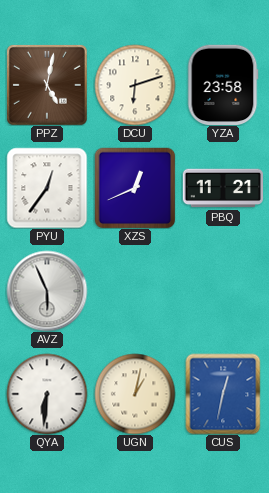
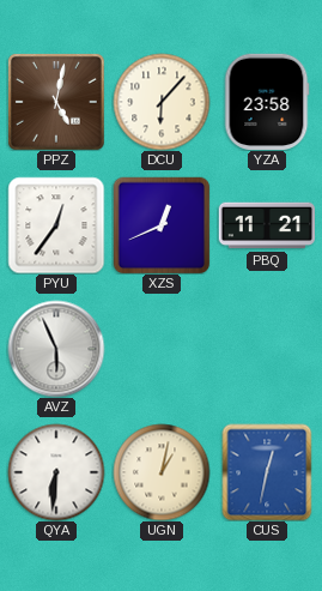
DCU: 6:12 -> 6:07 (162, 102)
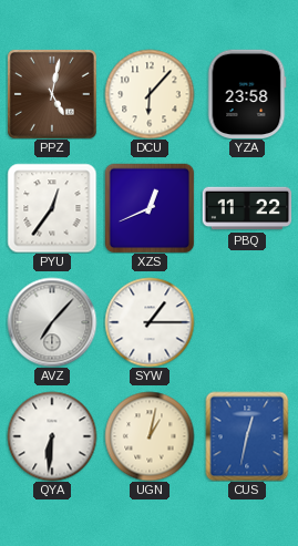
PBQ: 11:21 -> 11:22 (246, 208)
AVZ: 5:56 -> 7:07 (52, 322)
SYW: none -> 1:15 (150, 322)
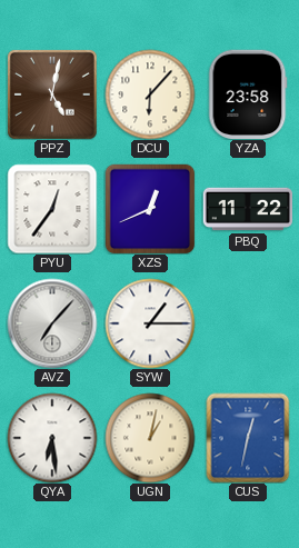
QYA: 6:31 -> 6:29 (52, 438)
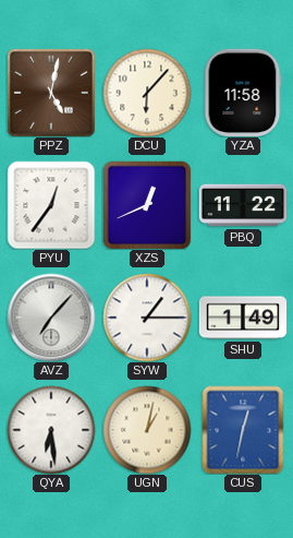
YZA: 23:58 -> 11:58 (243, 93)
SHU: none -> 1:49 (243, 318)
